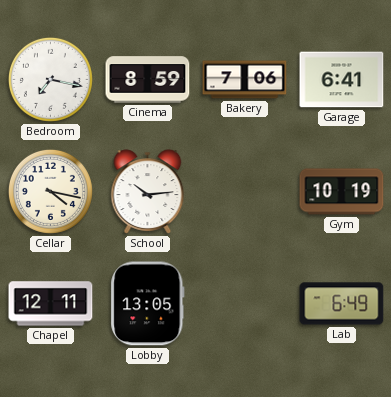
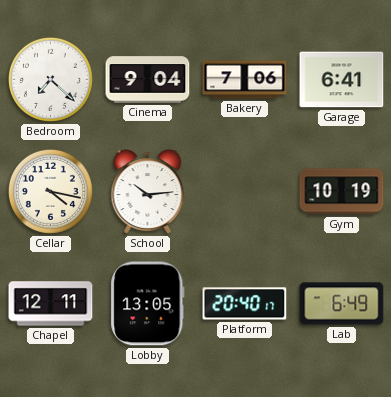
Bedroom: 7:17 -> 7:22 (50, 79)
Cinema: 8:59 -> 9:04 (148, 80)
Platform: none -> 20:40 (245, 304)
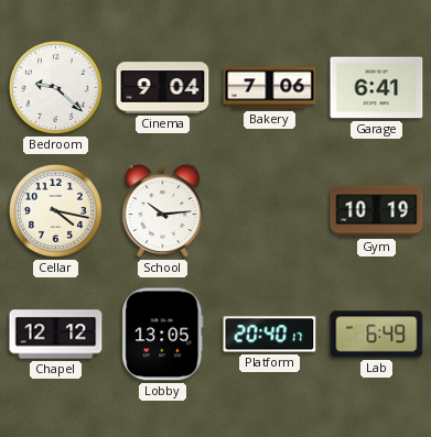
Bedroom: 7:22 -> 9:22 (55, 87)
Chapel: 12:11 -> 12:12 (56, 335)
